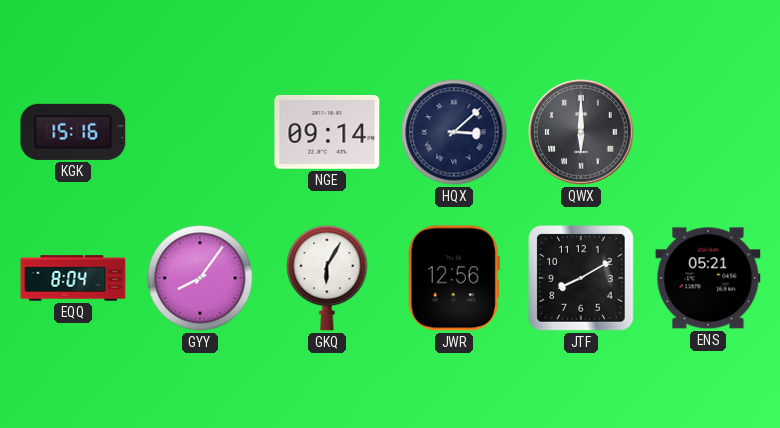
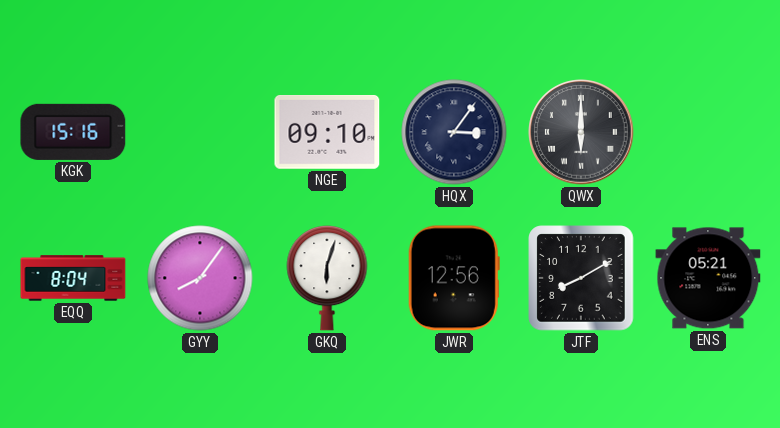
NGE: 09:14 -> 09:10 (327, 133)
HQX: 3:08 -> 3:06 (454, 132)
GKQ: 6:05 -> 6:03 (327, 279)
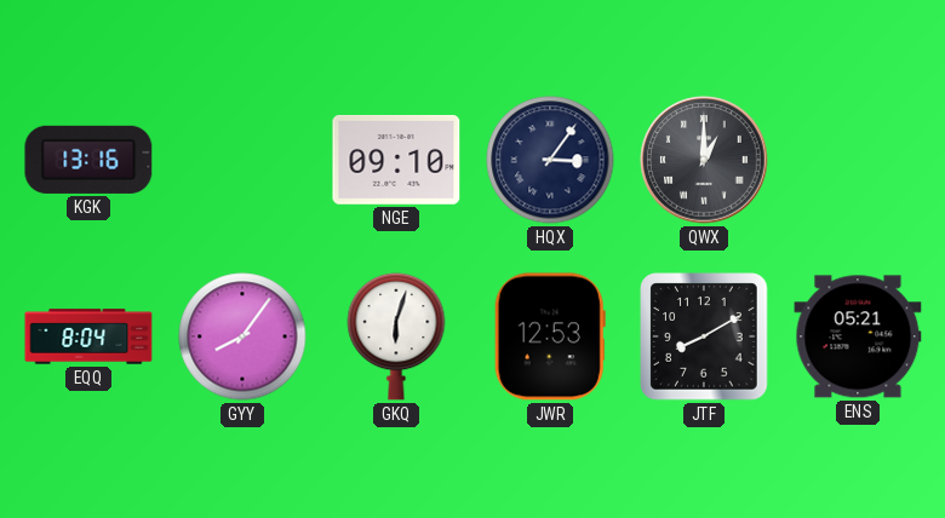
KGK: 15:16 -> 13:16 (88, 160)
QWX: 6:00 -> 1:00 (704, 160)
JWR: 12:56 -> 12:53 (550, 336)
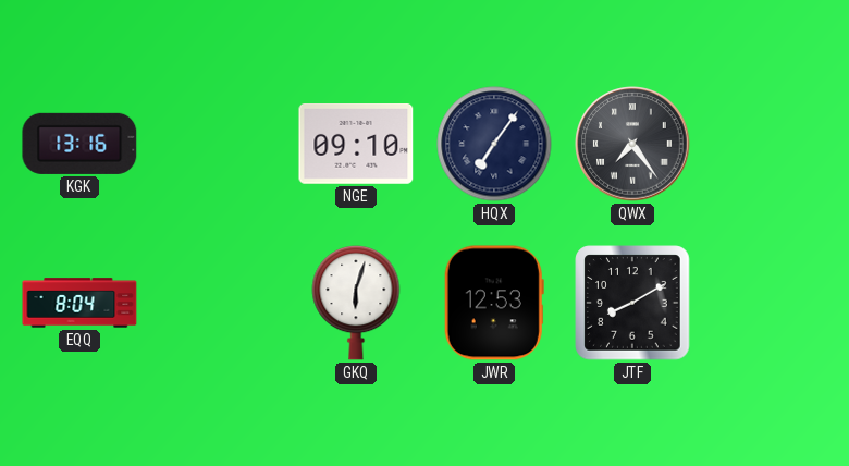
HQX: 3:06 -> 7:06 (494, 144)
QWX: 1:00 -> 7:24 (632, 144)
GYY: 8:06 -> none (242, 336)
ENS: 05:21 -> none (858, 336)
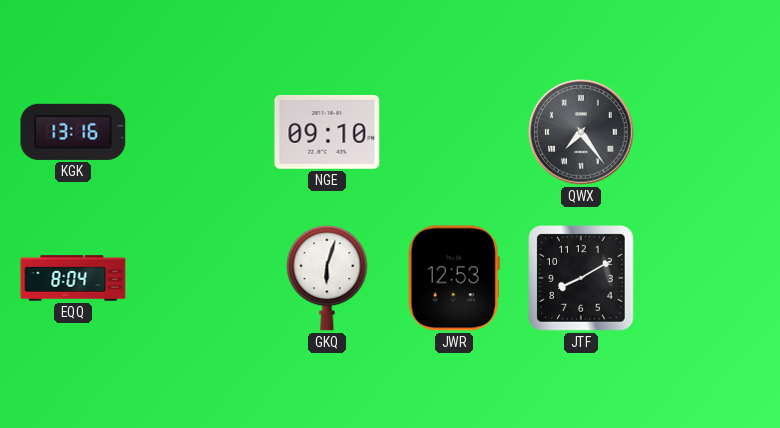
HQX: 7:06 -> none (494, 144)
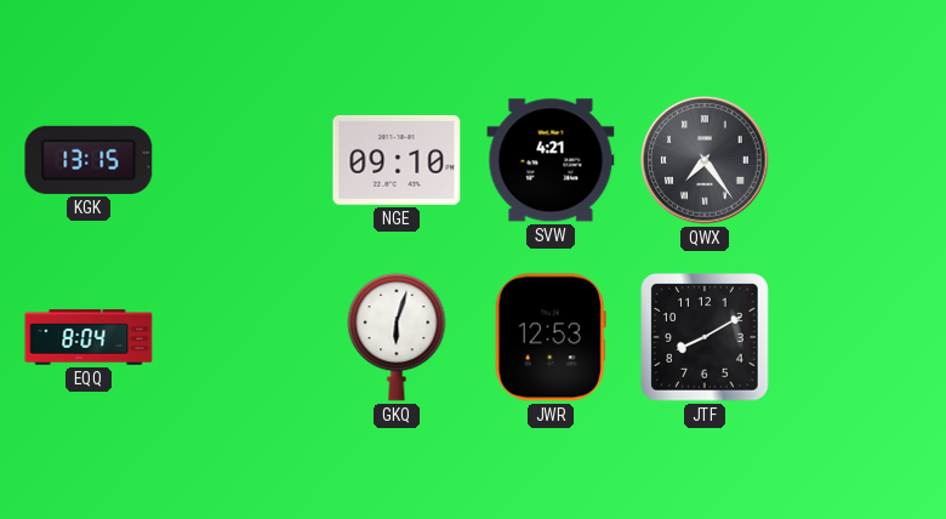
KGK: 13:16 -> 13:15 (89, 160)
SVW: none -> 4:21 (551, 160)
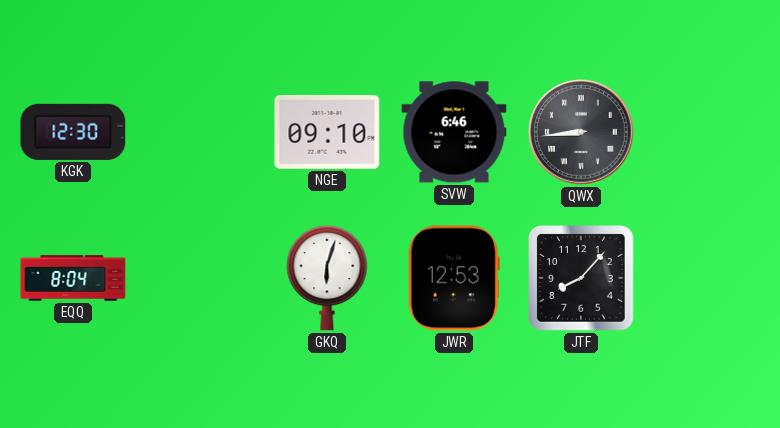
KGK: 13:15 -> 12:30 (73, 132)
SVW: 4:21 -> 6:46 (454, 132)
QWX: 7:24 -> 8:44 (581, 132)
JTF: 8:10 -> 8:07 (581, 278)
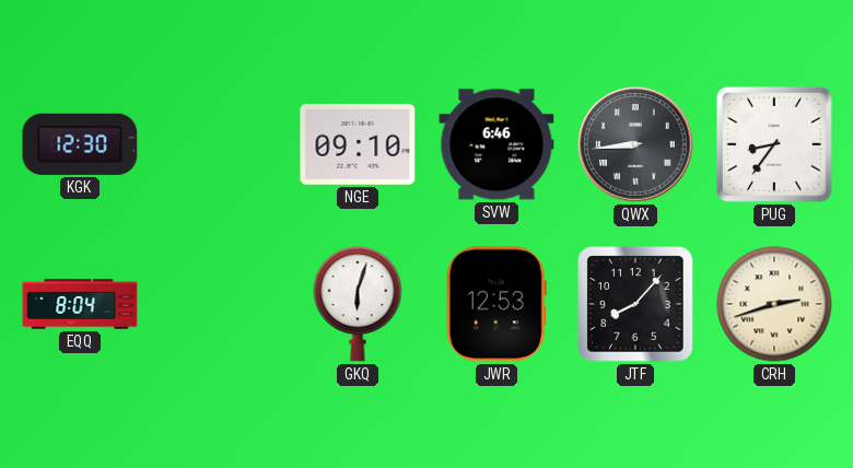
PUG: none -> 8:36 (774, 144)
CRH: none -> 2:42 (774, 304)
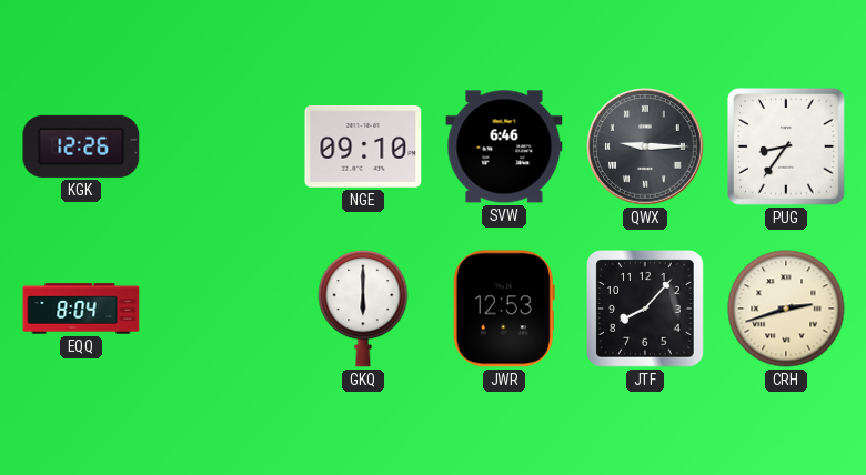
KGK: 12:30 -> 12:26 (81, 146)
QWX: 8:44 -> 9:15 (645, 146)
GKQ: 6:03 -> 6:00 (363, 310)
